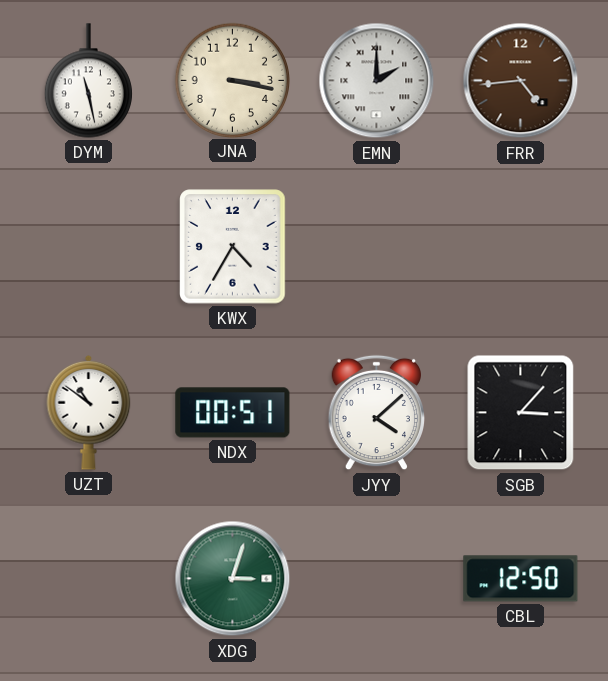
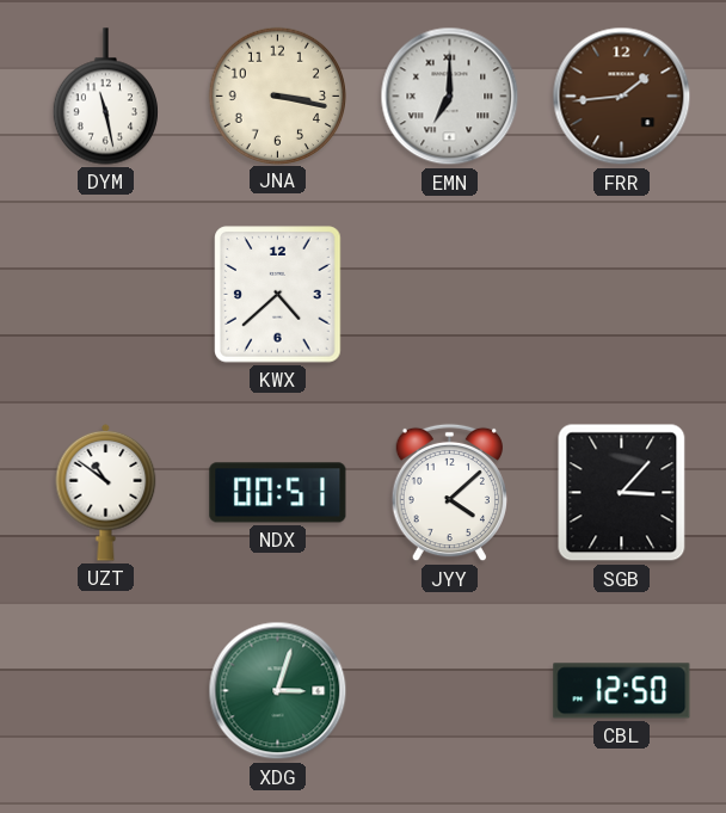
EMN: 2:00 -> 7:00 (450, 97)
FRR: 4:44 -> 1:44 (622, 97)
KWX: 4:35 -> 4:38 (278, 295)
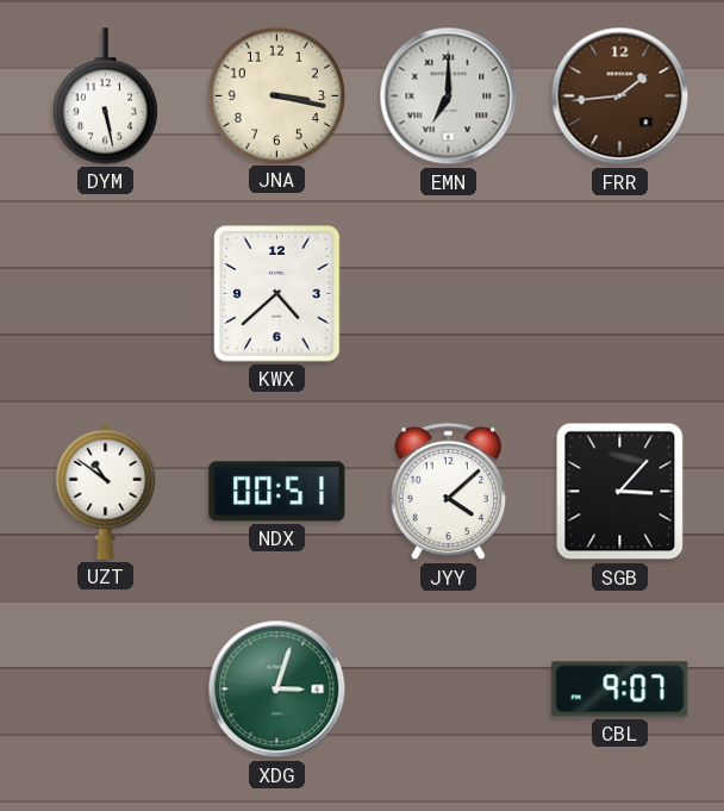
DYM: 11:28 -> 5:28 (105, 96)
CBL: 12:50 -> 9:07 (620, 690)
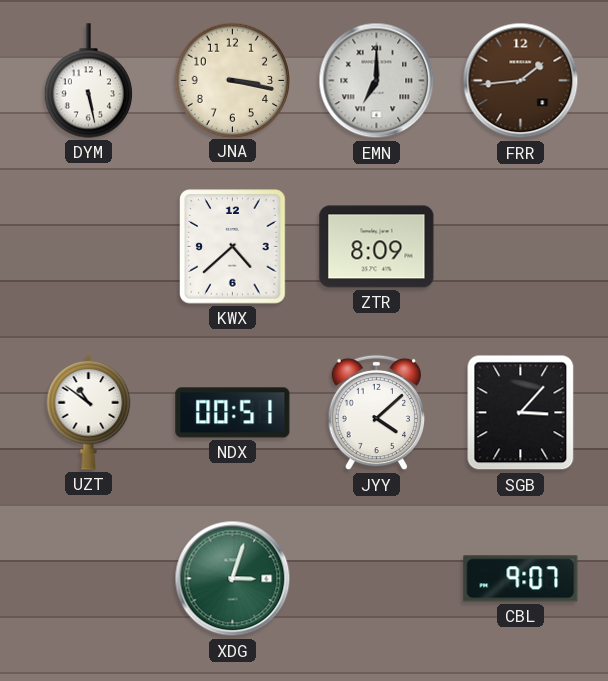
ZTR: none -> 8:09 (377, 247)
